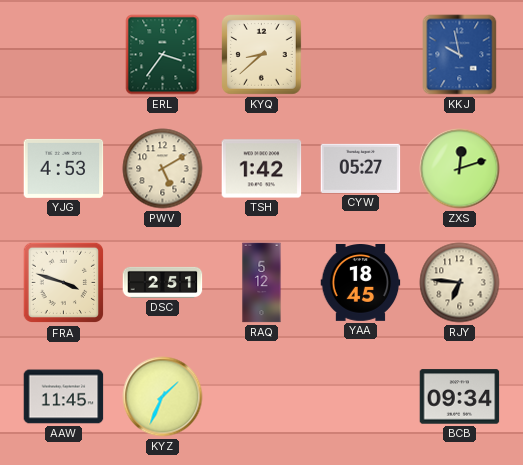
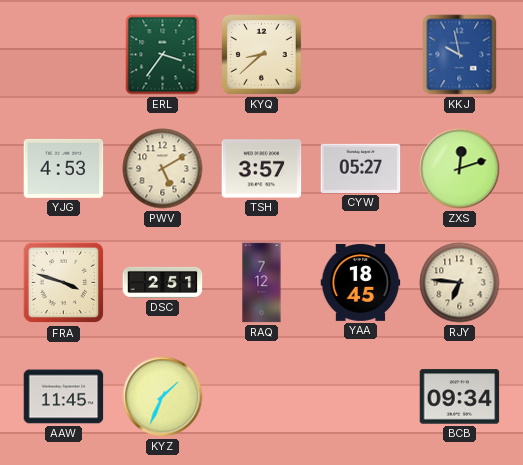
TSH: 1:42 -> 3:57 (262, 169)
RAQ: 5:12 -> 7:12 (262, 283)
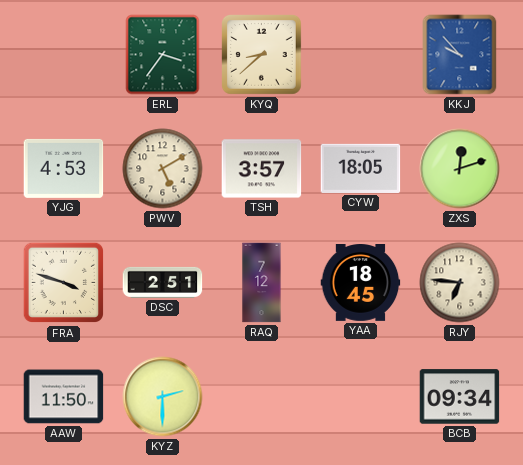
KKJ: 9:58 -> 9:53 (460, 55)
CYW: 05:27 -> 18:05 (361, 168)
AAW: 11:45 -> 11:50 (64, 397)
KYZ: 1:34 -> 2:30 (163, 397)
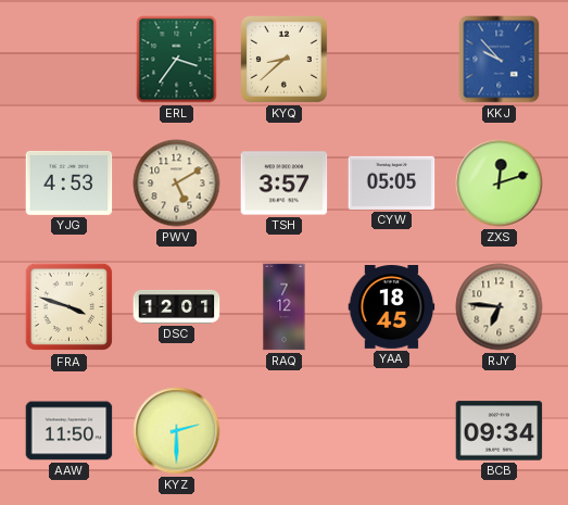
CYW: 18:05 -> 05:05 (392, 182)
DSC: 2:51 -> 12:01 (177, 306)
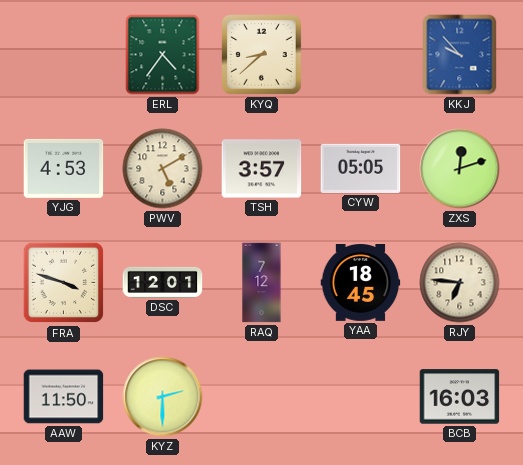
ERL: 3:36 -> 4:36 (163, 55)
BCB: 09:34 -> 16:03 (460, 397)
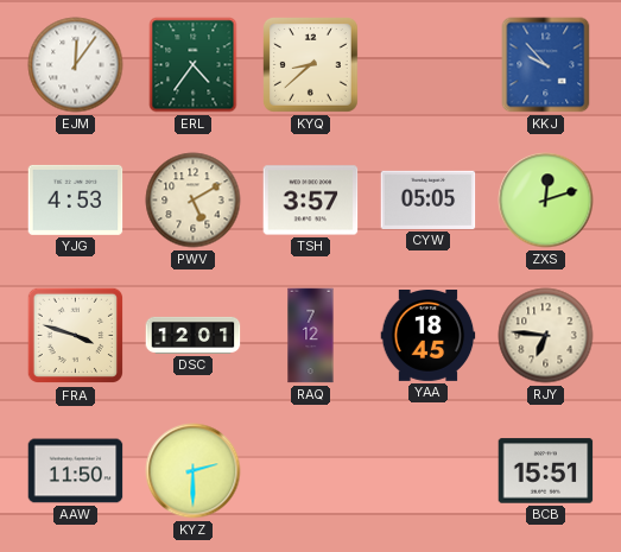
EJM: none -> 12:06 (76, 65)
BCB: 16:03 -> 15:51 (546, 471)
